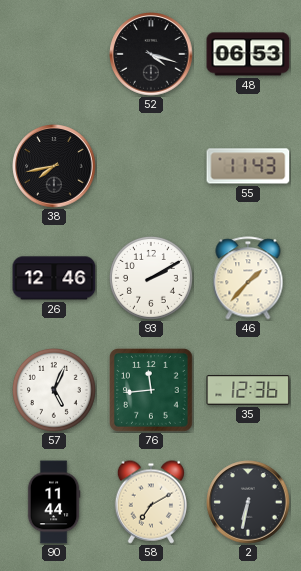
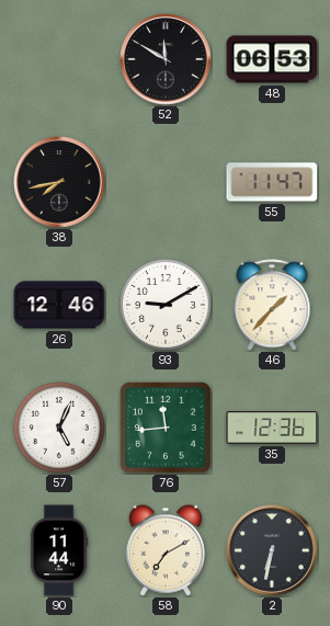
52: 4:18 -> 11:50 (166, 59)
55: 11:43 -> 11:47 (272, 182)
93: 2:10 -> 9:10 (167, 306)
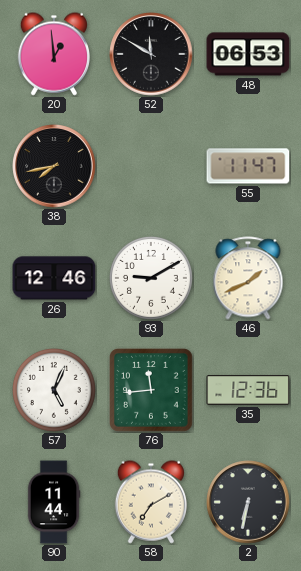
20: none -> 12:59 (53, 54)
46: 1:37 -> 1:41 (248, 278)
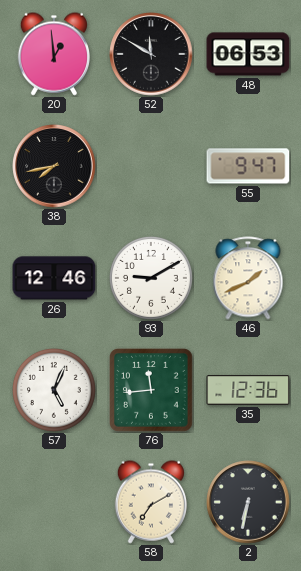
55: 11:47 -> 9:47 (248, 166)
90: 11:44 -> none (54, 502)
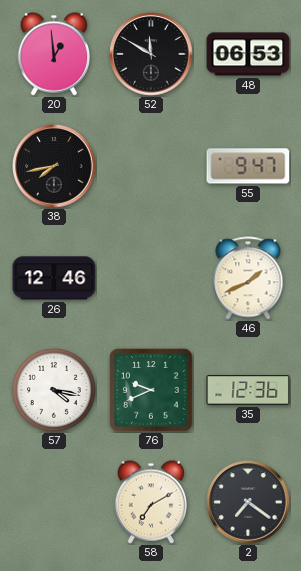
93: 9:10 -> none (152, 279)
57: 5:04 -> 4:17 (55, 391)
76: 11:44 -> 9:41 (152, 391)
2: 6:32 -> 7:21 (248, 502)
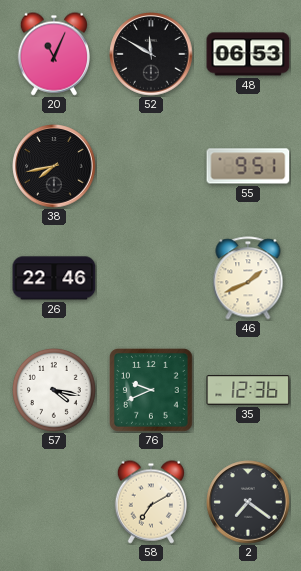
20: 12:59 -> 11:04 (53, 54)
55: 9:47 -> 9:51 (248, 166)
26: 12:46 -> 22:46 (54, 278)
